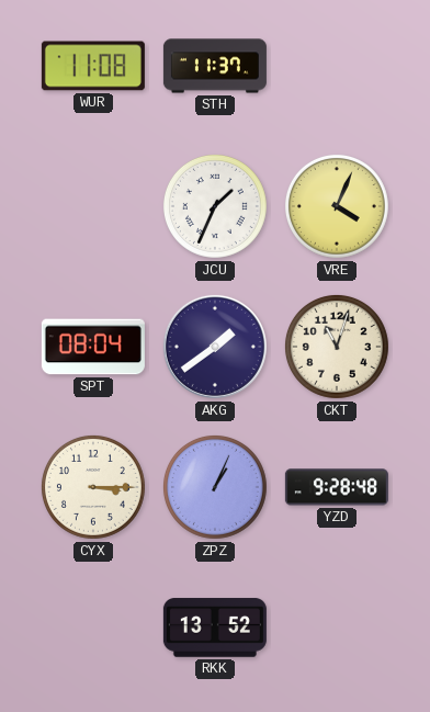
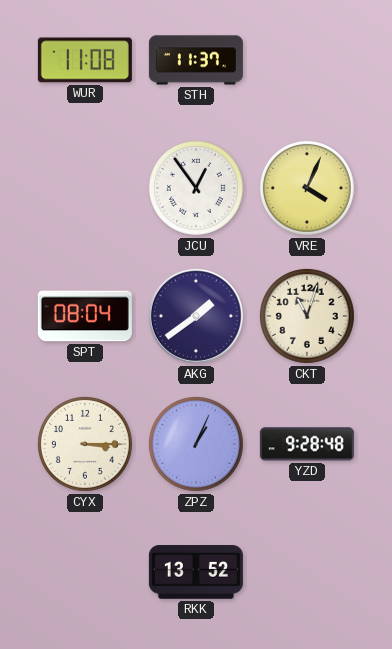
JCU: 1:34 -> 12:54 (196, 188)
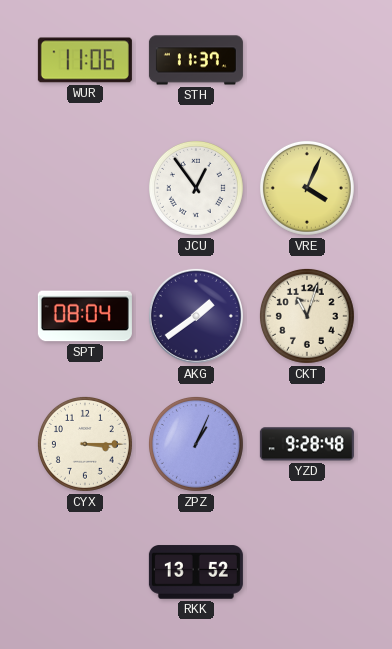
WUR: 11:08 -> 11:06 (85, 60)
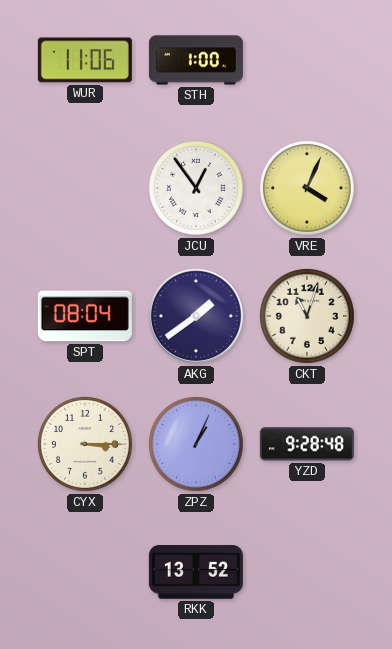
STH: 11:37 -> 1:00 (196, 60)
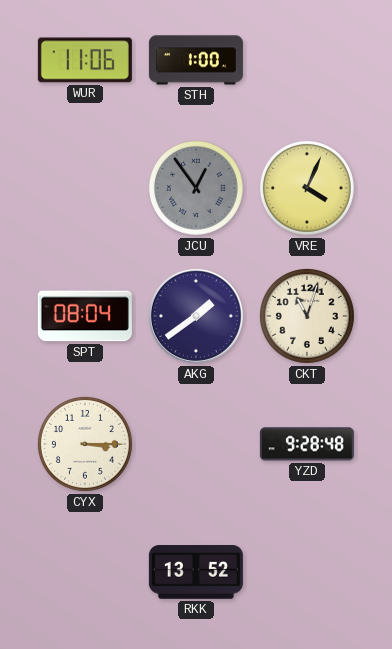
JCU dial: white -> grey (196, 188)
ZPZ: 1:04 -> none (196, 444)
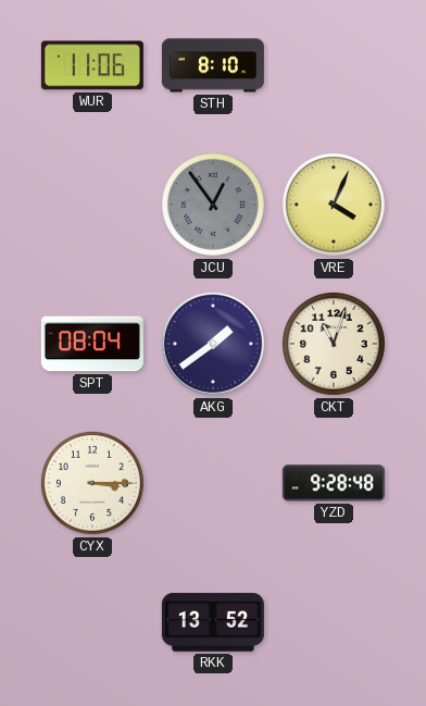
STH: 1:00 -> 8:10 (213, 65)
